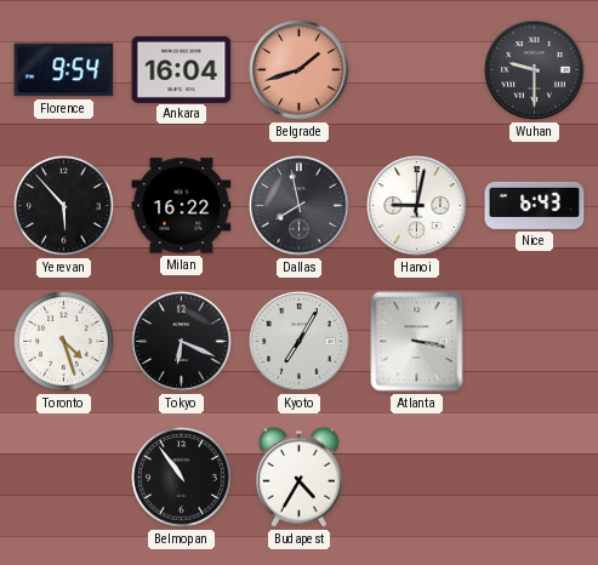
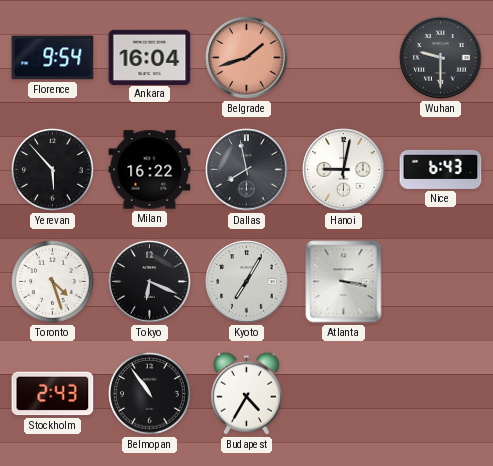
Stockholm: none -> 2:43 (53, 394)
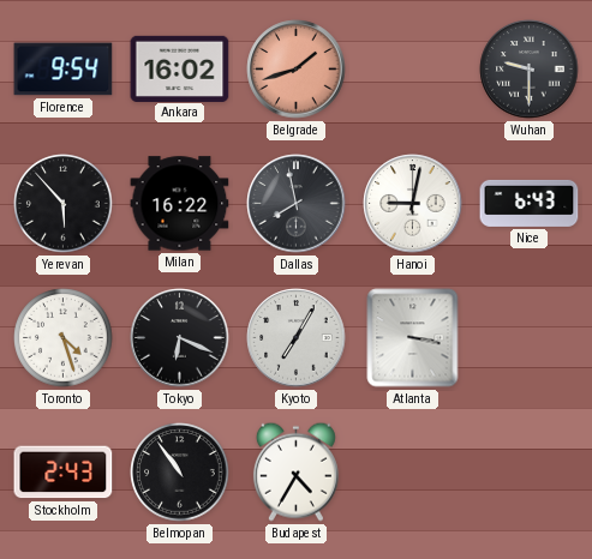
Ankara: 16:04 -> 16:02 (180, 68)
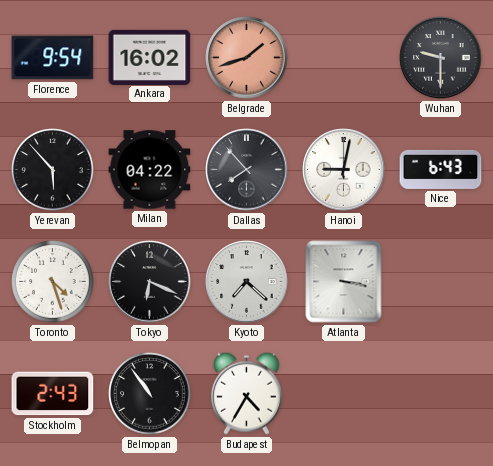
Milan: 16:22 -> 04:22 (150, 170)
Dallas: 7:58 -> 7:53 (247, 170)
Kyoto: 7:05 -> 7:22 (247, 282)
